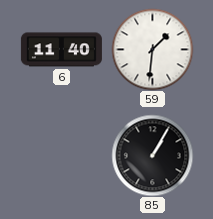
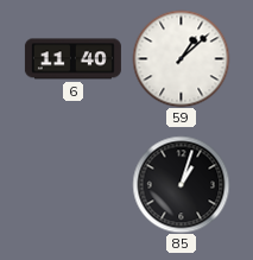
59: 1:31 -> 1:08 (181, 58)
85: 1:05 -> 1:03 (181, 184)
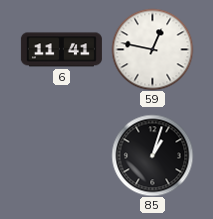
6: 11:40 -> 11:41 (61, 50)
59: 1:08 -> 12:47 (152, 49)
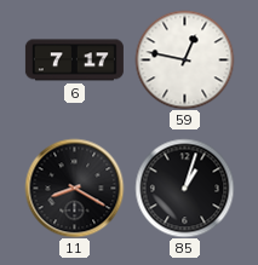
6: 11:41 -> 7:17 (74, 61)
11: none -> 8:20 (74, 188)
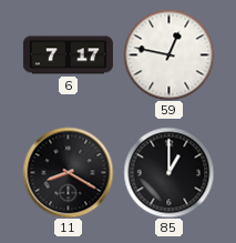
85: 1:03 -> 1:00 (168, 172)
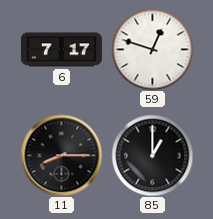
59: 12:47 -> 12:48 (152, 49)
11: 8:20 -> 8:15 (61, 155)
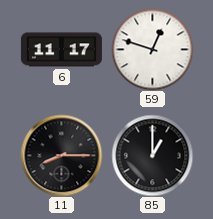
6: 7:17 -> 11:17 (61, 50)
